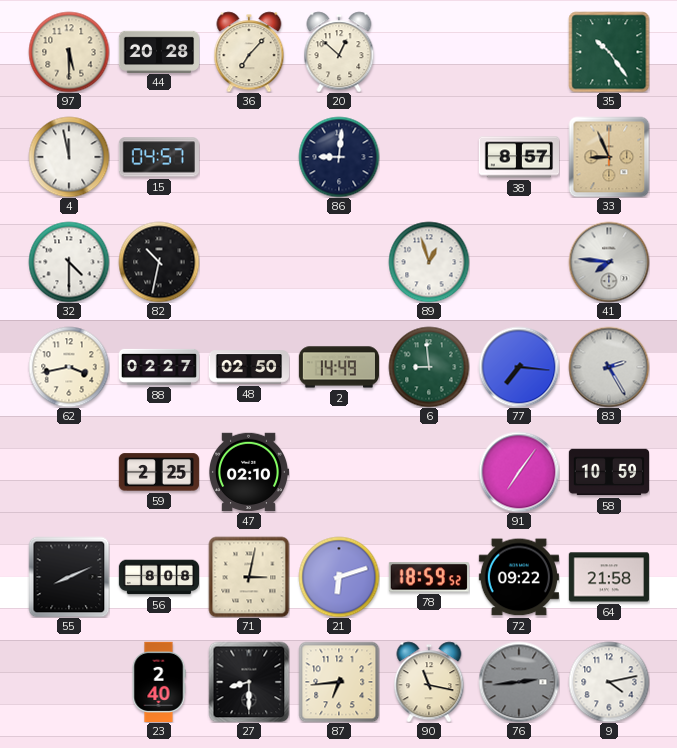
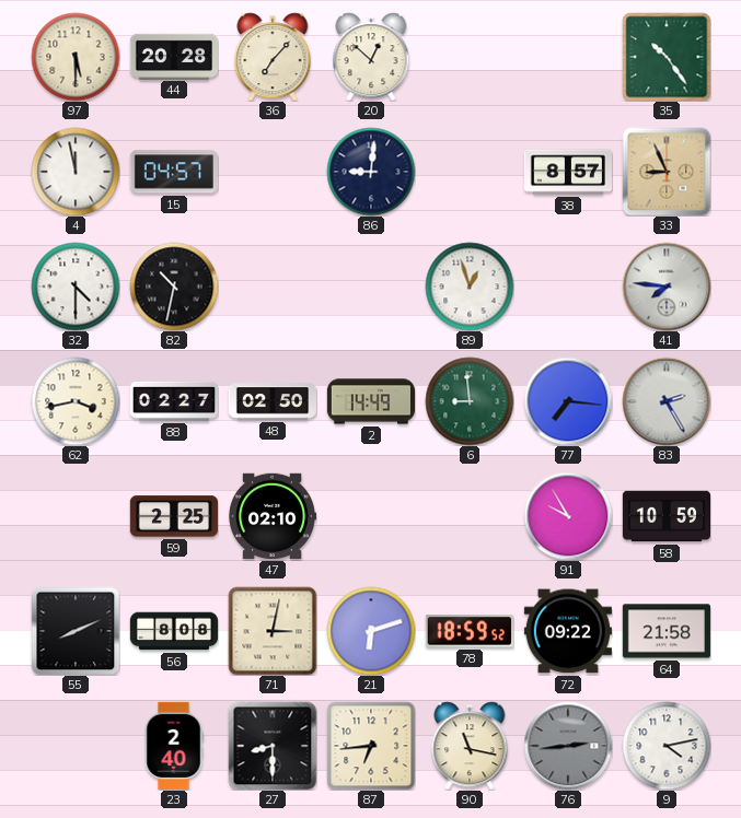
91: 7:06 -> 9:55 (568, 516)
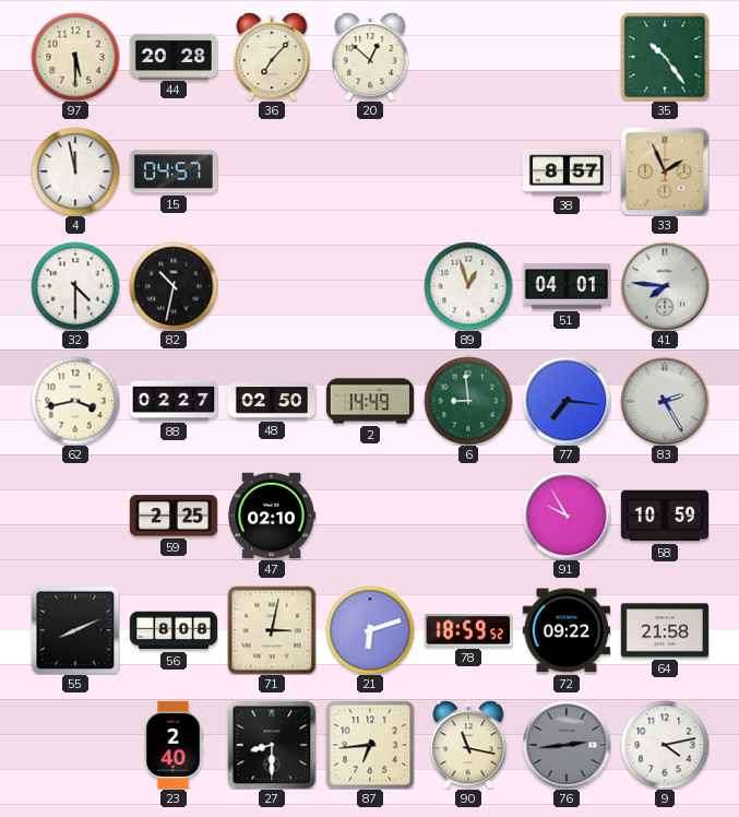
86: 9:01 -> none (371, 172)
33: 8:56 -> 1:56 (665, 171)
51: none -> 04:01 (565, 286)
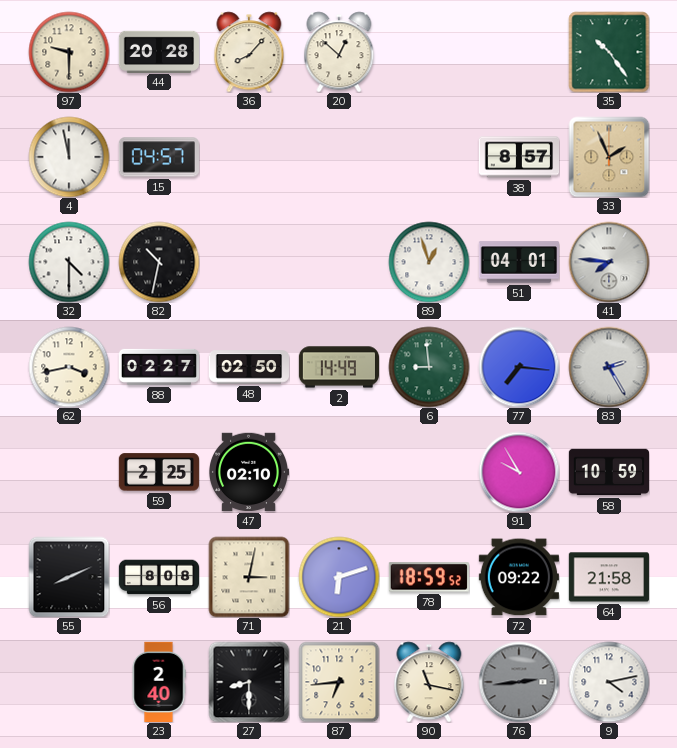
97: 5:30 -> 9:30 (69, 52)
36: 7:07 -> 8:07 (249, 52)
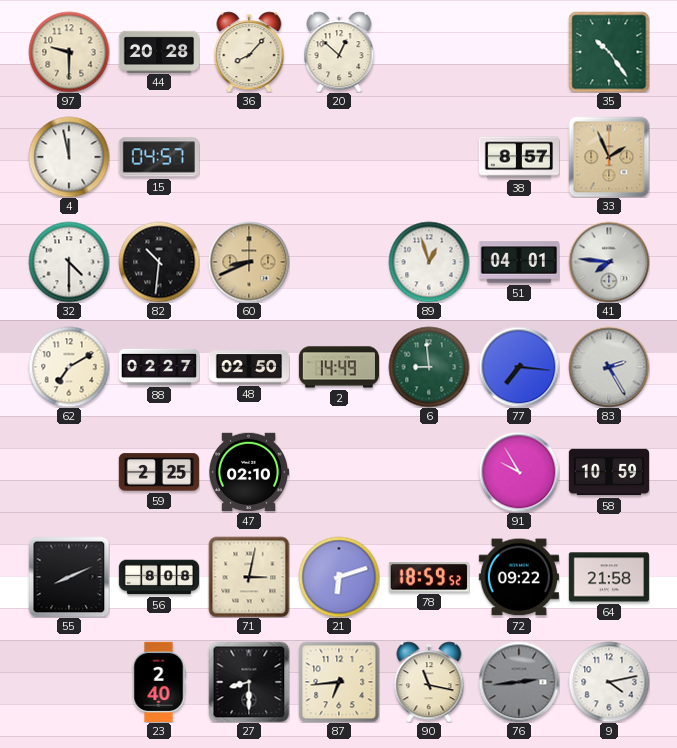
82: 10:32 -> 10:31 (159, 262)
60: none -> 8:41 (249, 262)
62: 3:43 -> 7:10 (69, 367)
